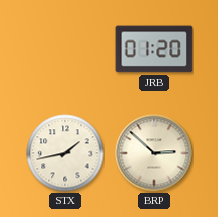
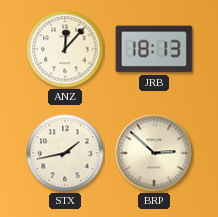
ANZ: none -> 12:07 (65, 49)
JRB: 01:20 -> 18:13 (154, 49)
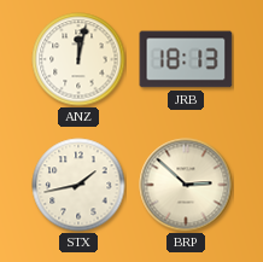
ANZ: 12:07 -> 12:02 (78, 59)
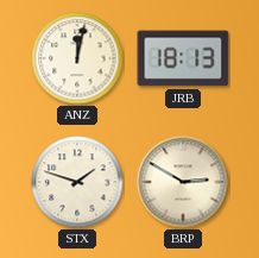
STX: 1:43 -> 1:48 (77, 182)
BRP: 2:52 -> 2:50 (183, 182)
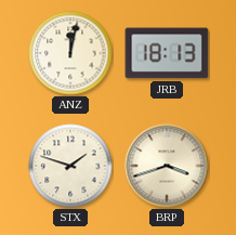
BRP: 2:50 -> 3:42 (167, 166)
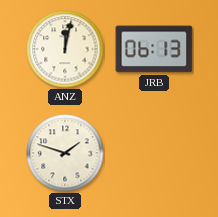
JRB: 18:13 -> 06:13 (154, 49)
BRP: 3:42 -> none (167, 166)
